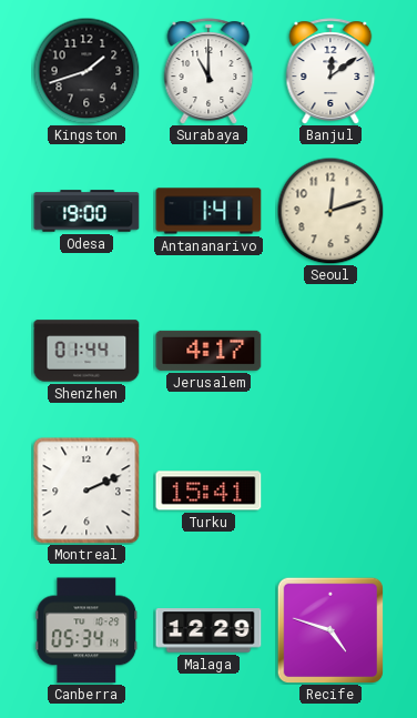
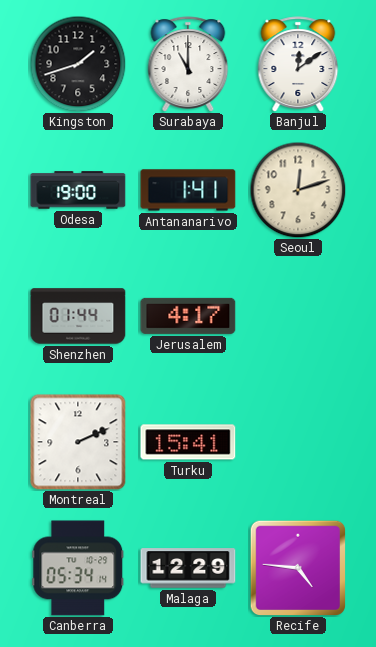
Recife: 4:48 -> 4:46 (297, 567)
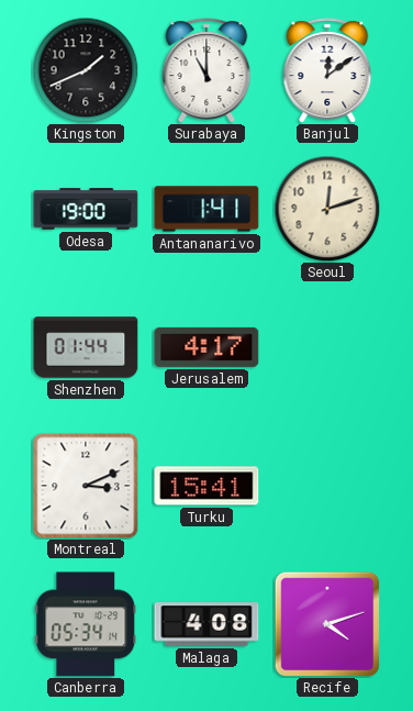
Kingston: 1:42 -> 1:41 (86, 70)
Montreal: 2:11 -> 3:11 (86, 486)
Malaga: 12:29 -> 4:08 (206, 624)
Recife: 4:46 -> 4:12 (326, 623)
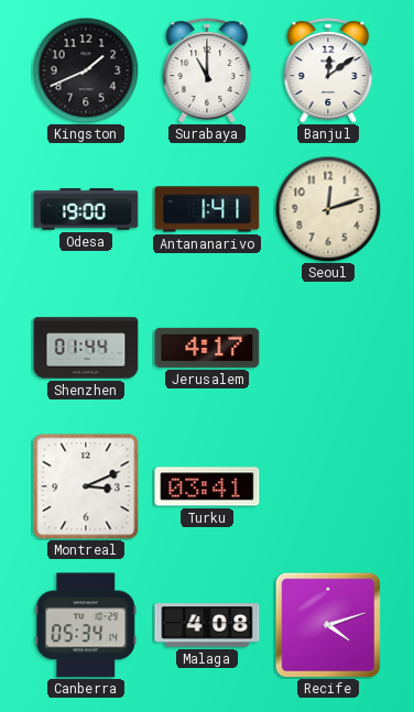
Turku: 15:41 -> 03:41 (207, 486)
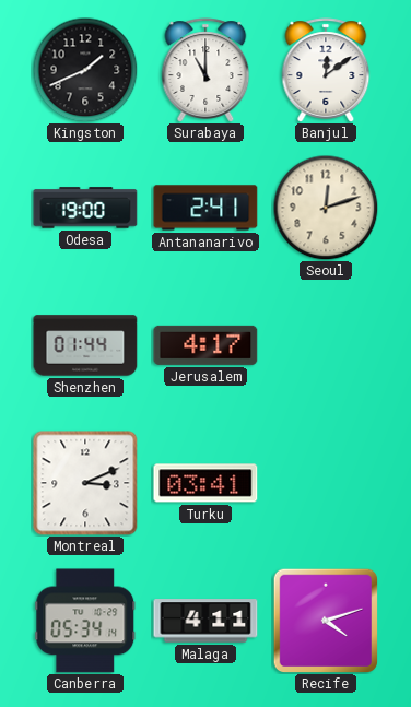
Antananarivo: 1:41 -> 2:41 (205, 208)
Malaga: 4:08 -> 4:11 (205, 621)
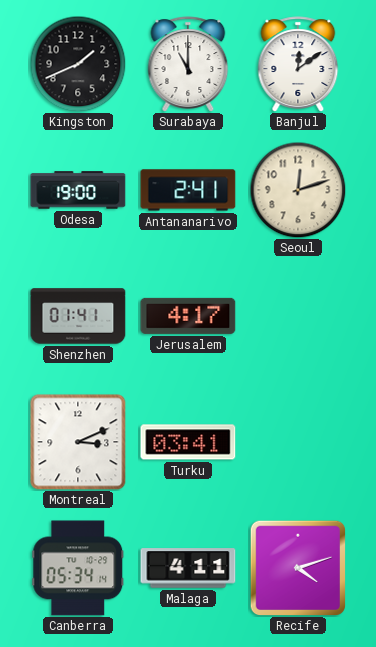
Shenzhen: 01:44 -> 01:41 (78, 316)
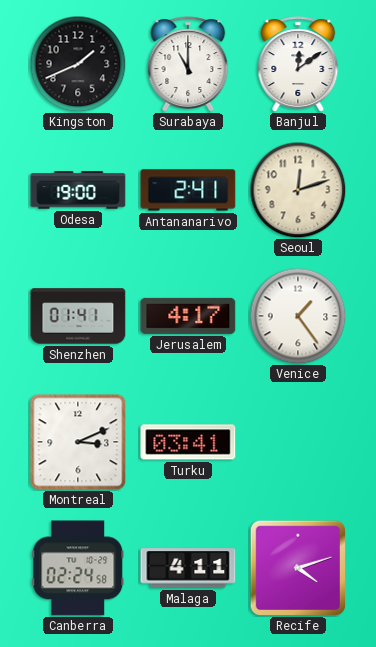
Venice: none -> 1:24 (298, 316)
Canberra: 05:34 -> 02:24 (78, 568)
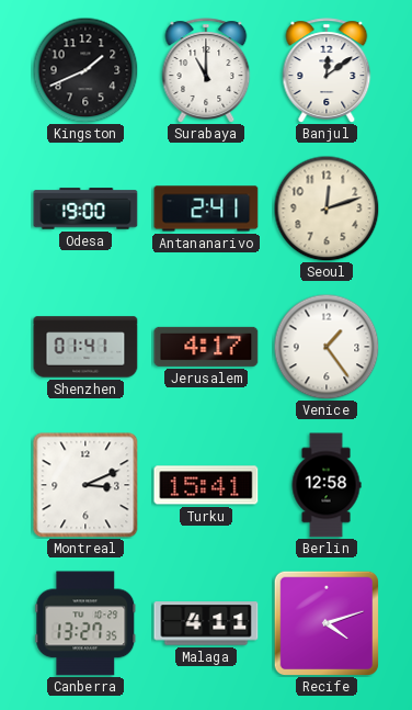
Turku: 03:41 -> 15:41 (206, 485)
Berlin: none -> 12:58 (327, 485)
Canberra: 02:24 -> 13:27 (85, 623)
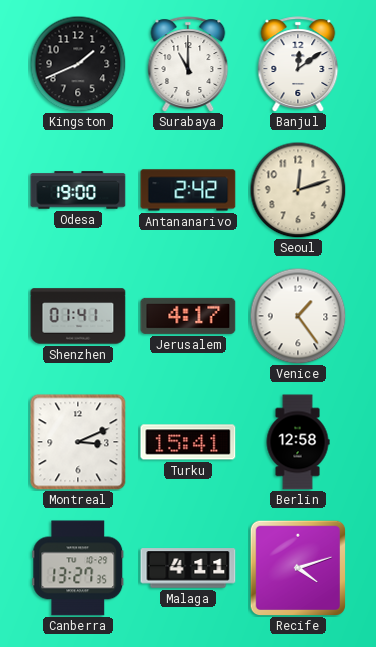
Antananarivo: 2:41 -> 2:42 (188, 190)
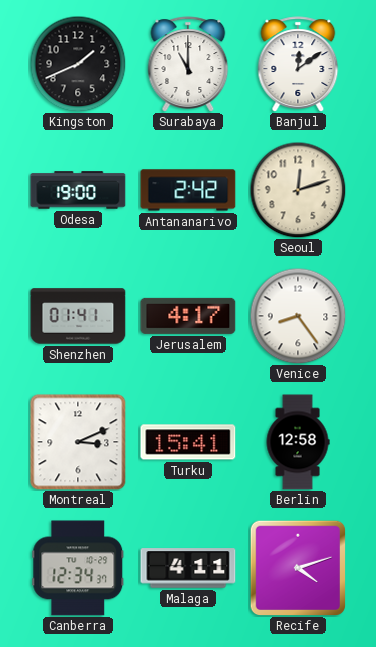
Venice: 1:24 -> 8:24 (298, 316)
Canberra: 13:27 -> 12:34 (78, 568)
